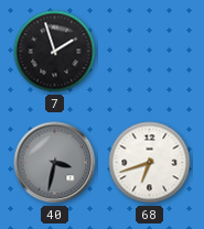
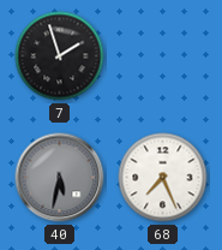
40: 3:32 -> 5:32 (60, 178)
68: 6:42 -> 7:26 (163, 178)
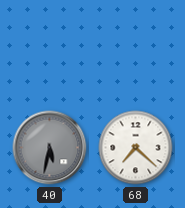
7: 1:57 -> none (60, 56)
68: 7:26 -> 7:22 (136, 148)
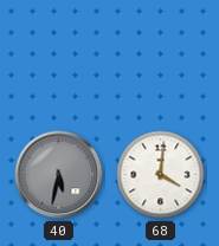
68: 7:22 -> 4:01 (161, 175)
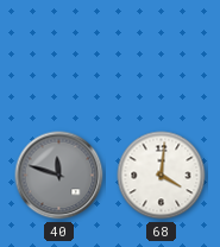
40: 5:32 -> 11:48 (59, 176)
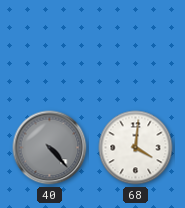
40: 11:48 -> 4:23 (50, 148)
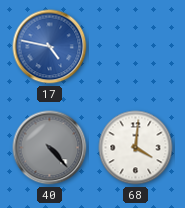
17: none -> 4:47 (50, 47)
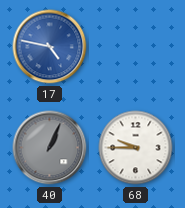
40: 4:23 -> 1:04 (50, 148)
68: 4:01 -> 9:45 (136, 148)
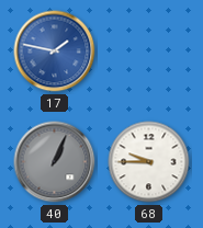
17: 4:47 -> 1:47 (55, 52)
